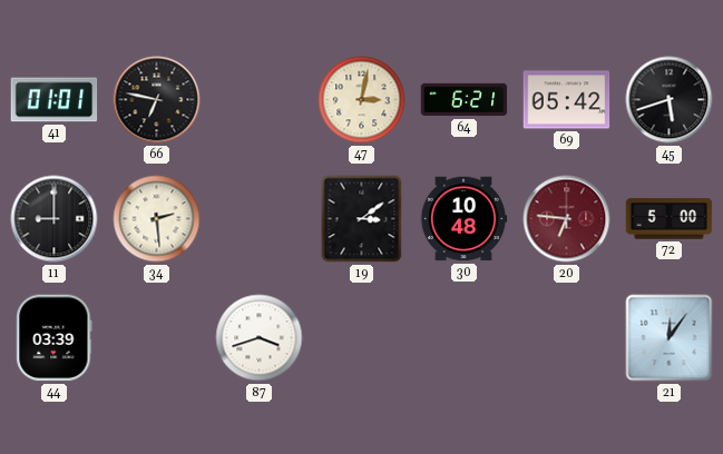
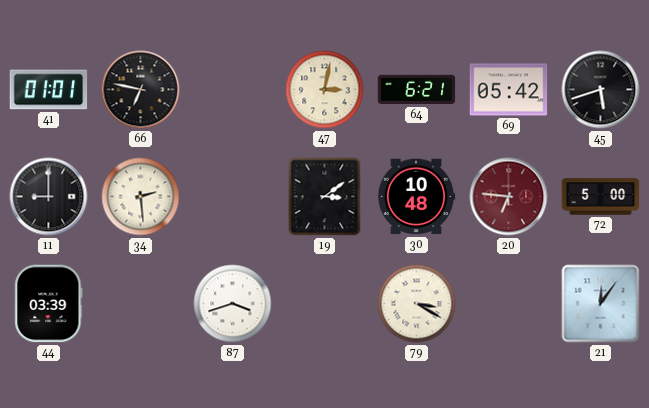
79: none -> 3:20 (417, 304)
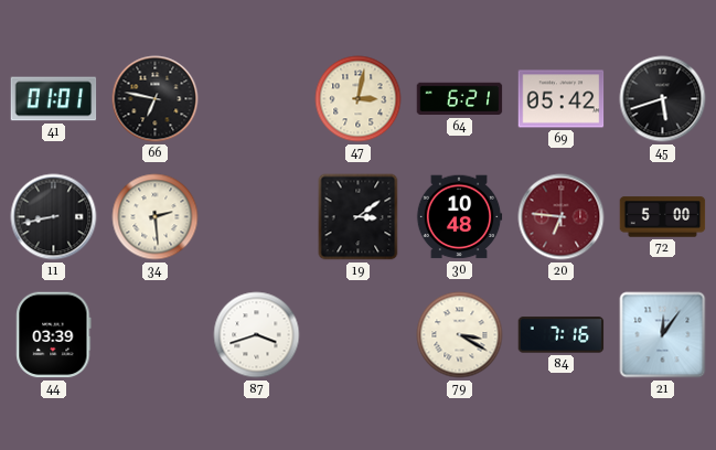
11: 9:00 -> 8:43 (54, 217)
84: none -> 7:16 (562, 335)
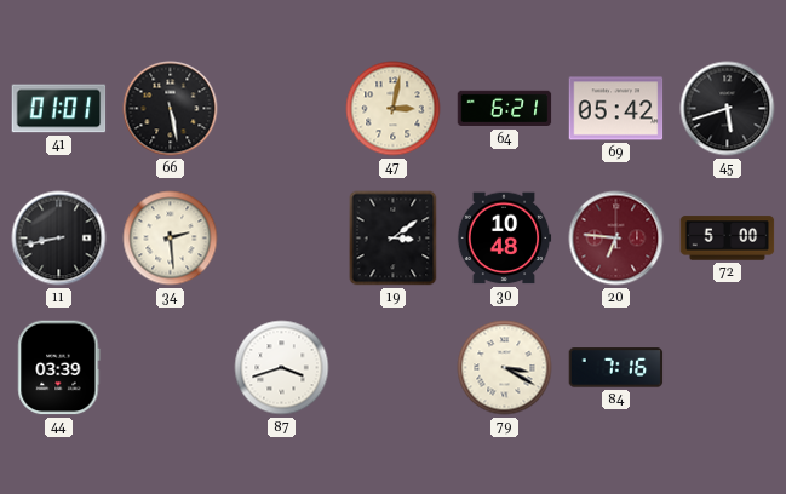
66: 6:47 -> 5:28 (171, 109)
21: 12:06 -> none (663, 335)
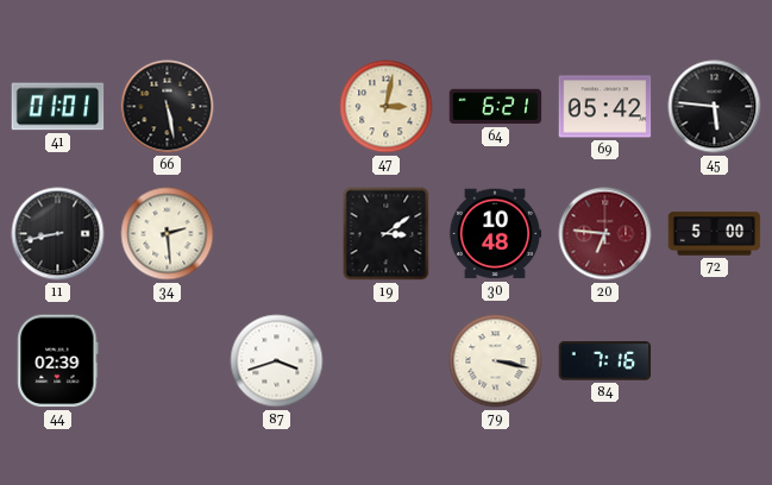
45: 5:42 -> 5:46 (715, 107)
44: 03:39 -> 02:39 (58, 361)
79: 3:20 -> 3:17 (496, 361)
